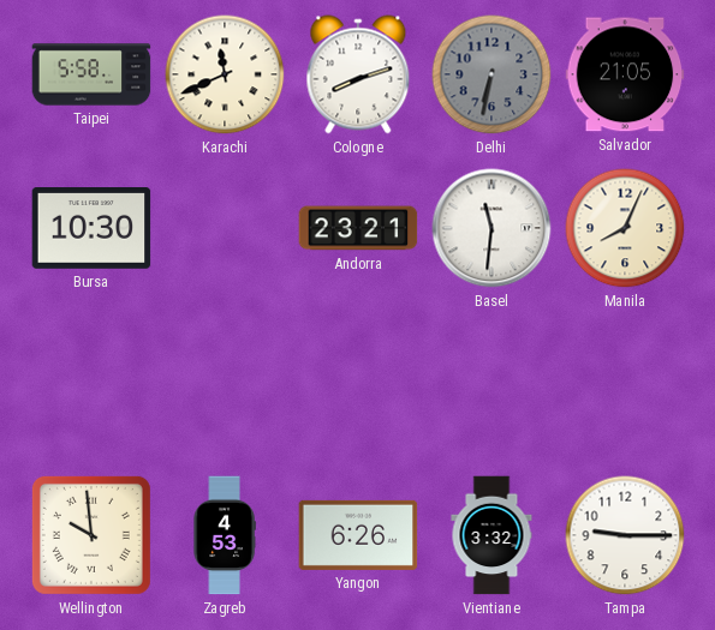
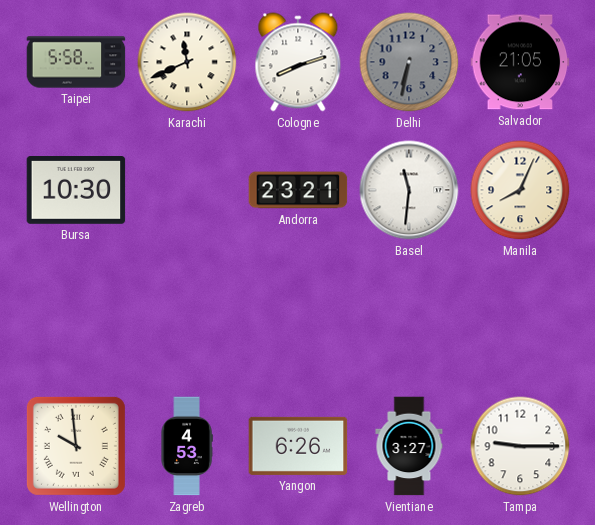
Vientiane: 3:32 -> 3:27 (409, 446)
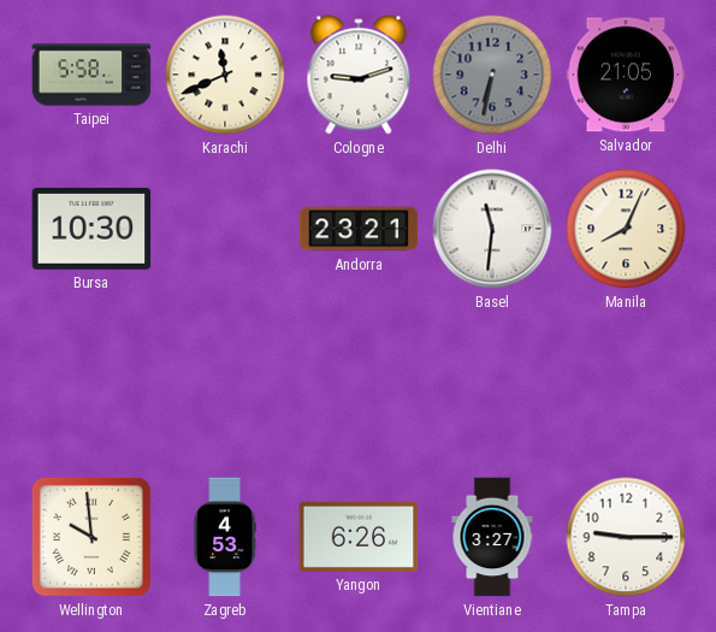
Cologne: 8:12 -> 9:12 (359, 75)
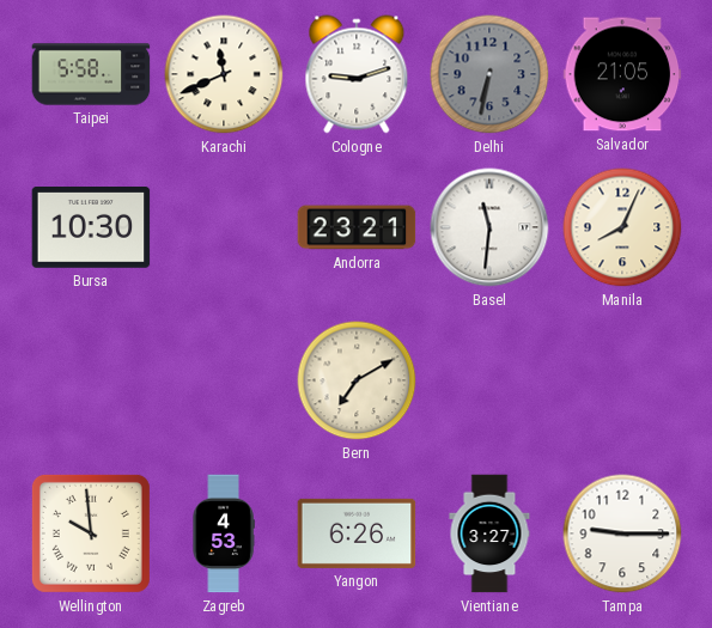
Bern: none -> 7:10 (357, 380)
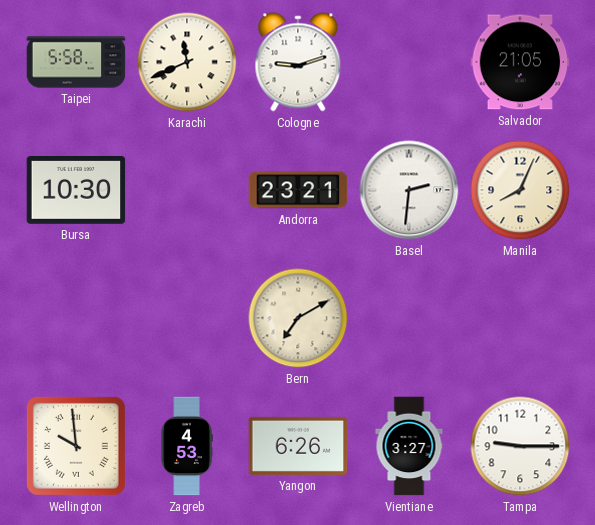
Delhi: 6:32 -> none (489, 74)
Basel: 11:31 -> 2:31 (409, 190)
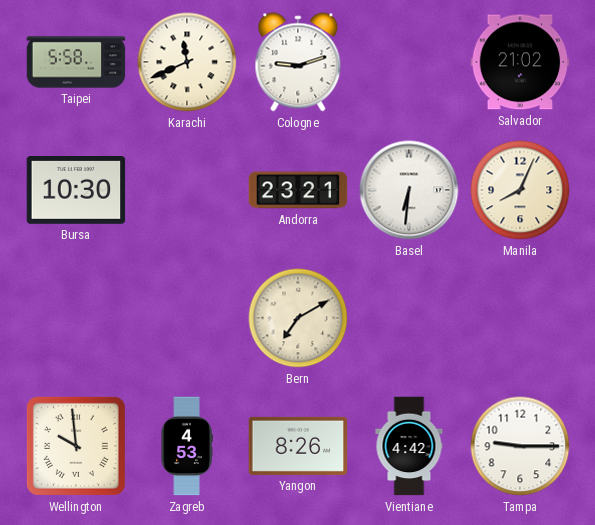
Salvador: 21:05 -> 21:02 (520, 62)
Basel: 2:31 -> 6:31 (409, 190)
Yangon: 6:26 -> 8:26 (298, 446)
Vientiane: 3:27 -> 4:42 (409, 446)
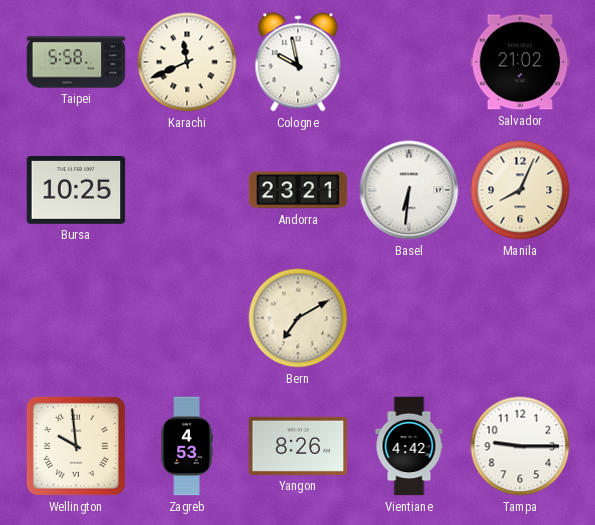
Cologne: 9:12 -> 9:58 (298, 62)
Bursa: 10:30 -> 10:25 (76, 191)
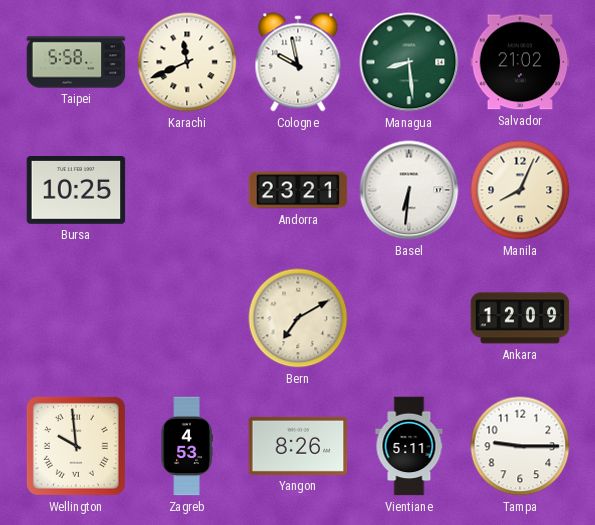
Managua: none -> 8:29 (409, 62)
Ankara: none -> 12:09 (520, 318)
Vientiane: 4:42 -> 5:11 (409, 446)
